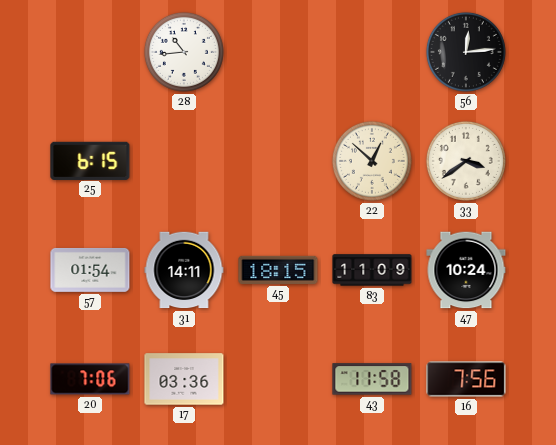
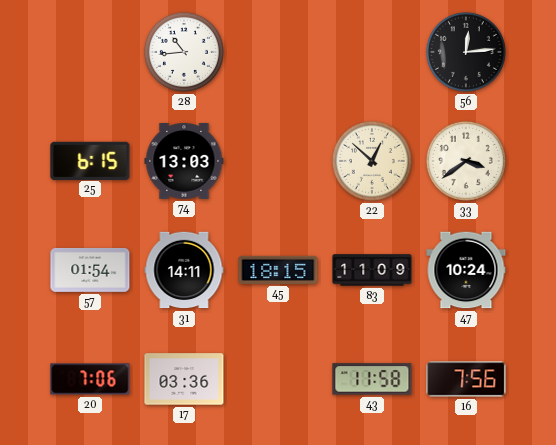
74: none -> 13:03 (184, 161)
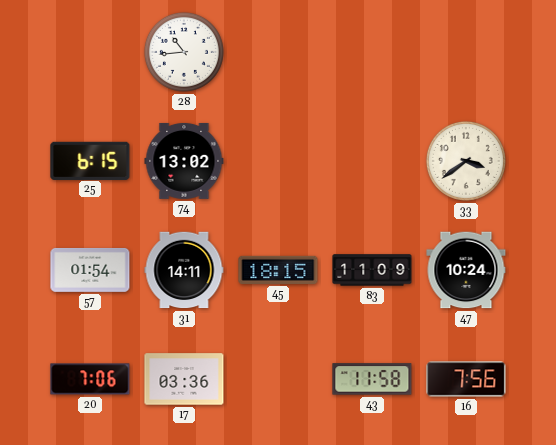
56: 12:14 -> none (466, 52)
74: 13:03 -> 13:02 (184, 161)
22: 12:52 -> none (372, 161)
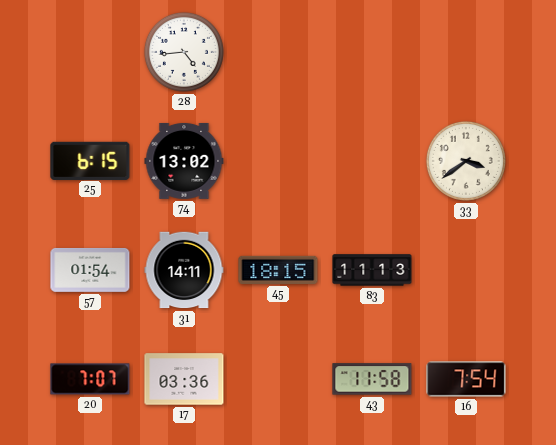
28: 10:44 -> 4:44 (184, 52)
83: 11:09 -> 11:13 (372, 270)
47: 10:24 -> none (466, 270)
20: 7:06 -> 7:07 (90, 379)
16: 7:56 -> 7:54 (466, 379)
